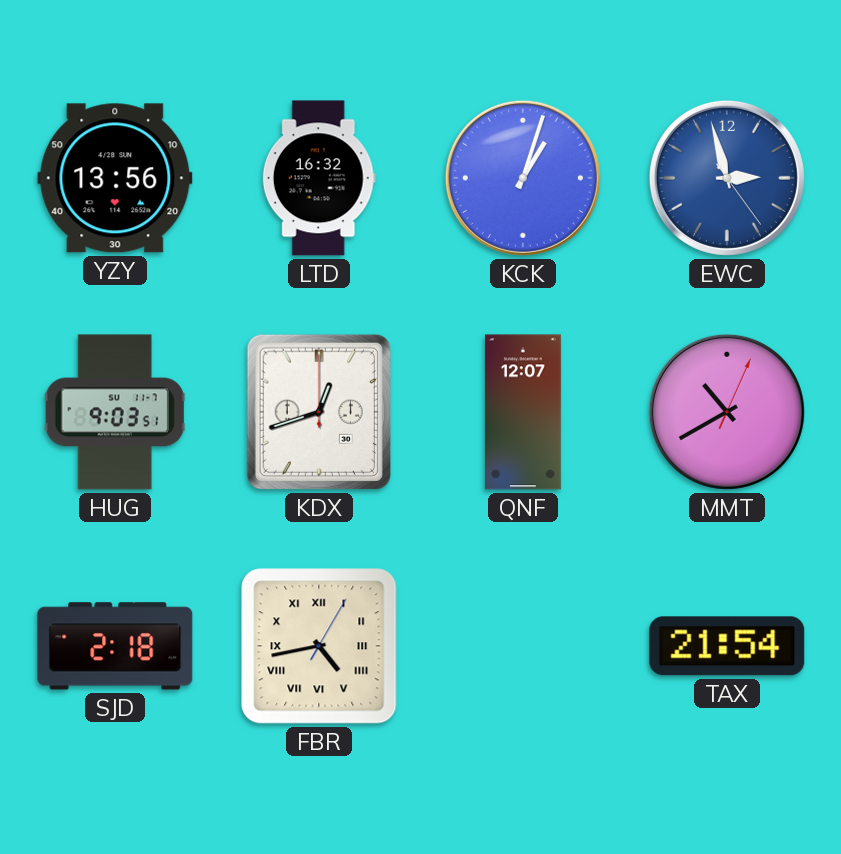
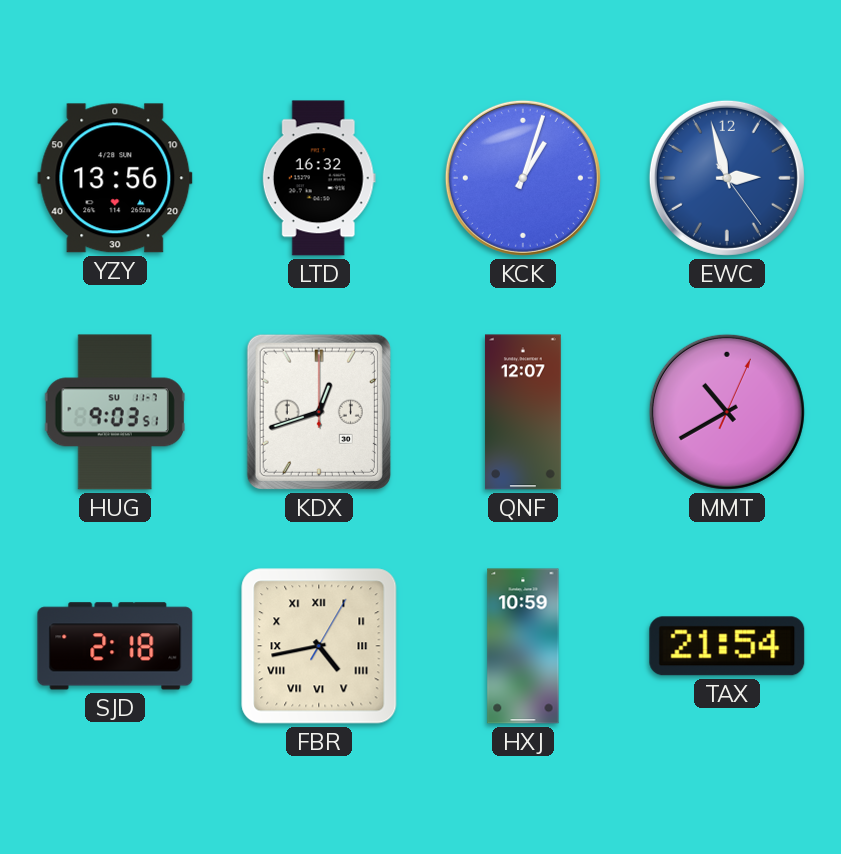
HXJ: none -> 10:59 (523, 646)
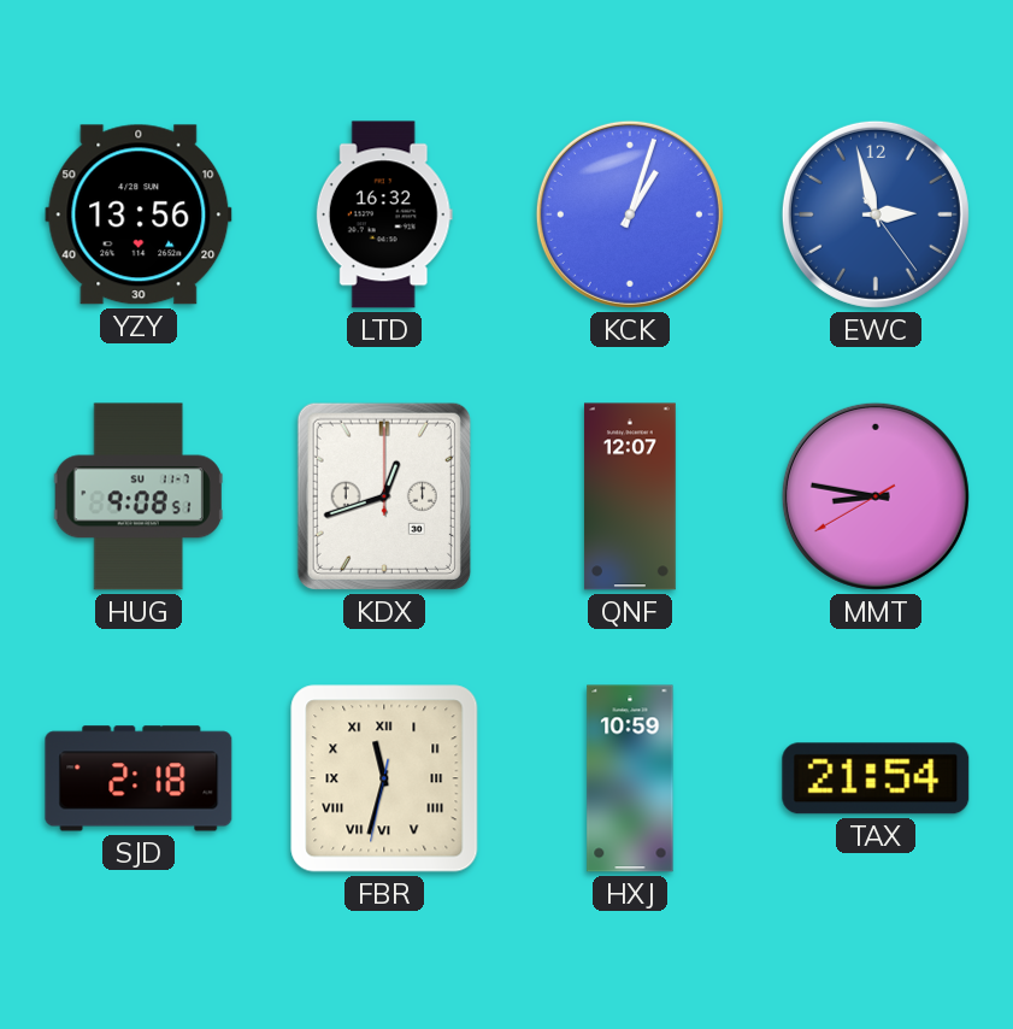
HUG: 9:03 -> 9:08 (139, 496)
MMT: 10:40 -> 8:46 (876, 496)
FBR: 4:43 -> 11:32 (384, 778)
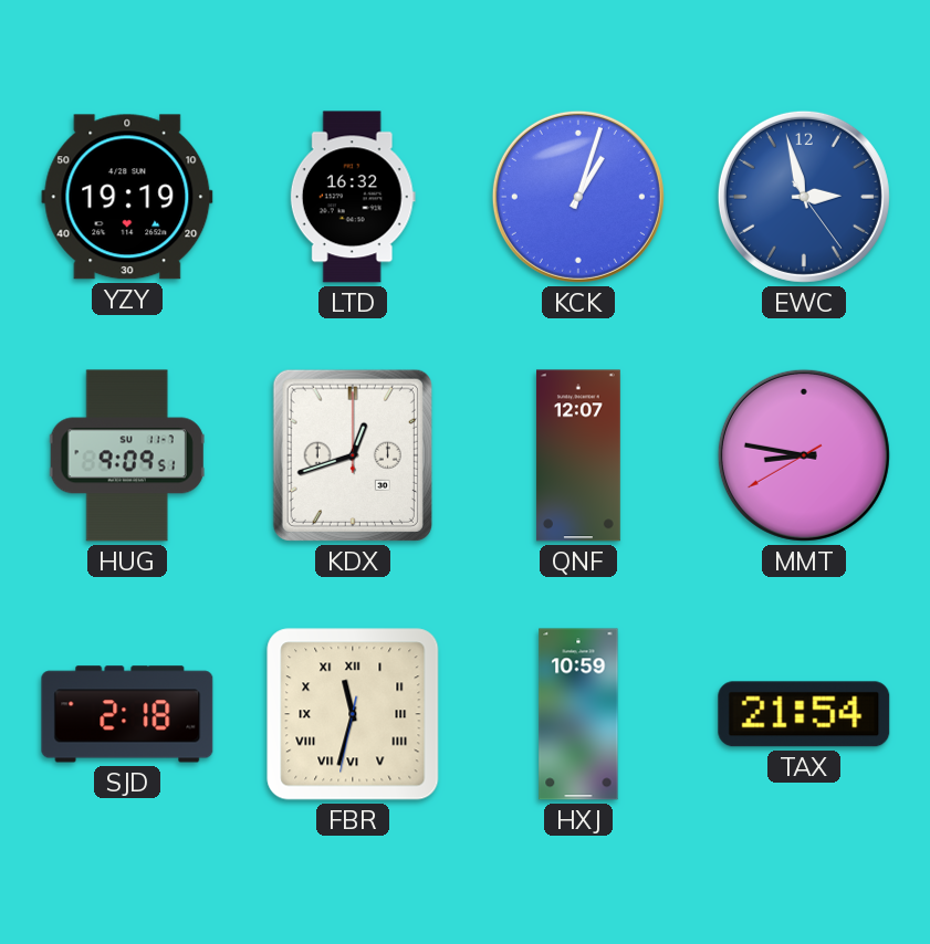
YZY: 13:56 -> 19:19 (127, 197)
HUG: 9:08 -> 9:09 (127, 455)
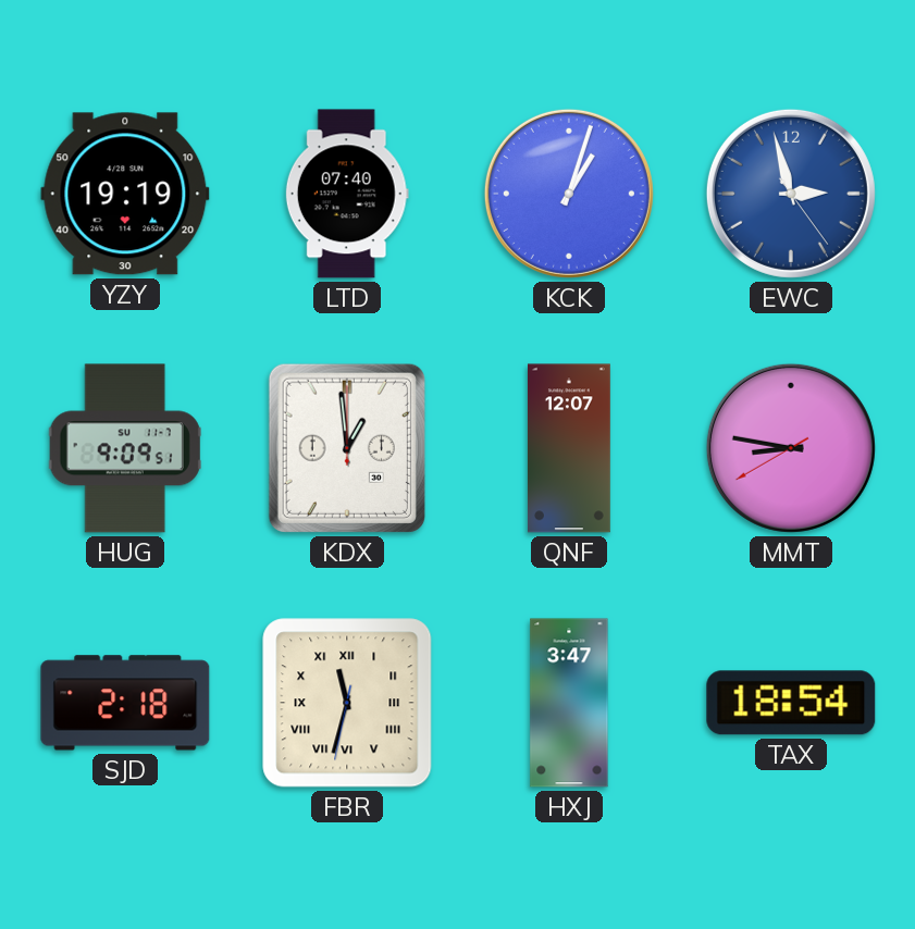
LTD: 16:32 -> 07:40 (347, 194)
KDX: 12:42 -> 12:59 (347, 448)
HXJ: 10:59 -> 3:47 (569, 703)
TAX: 21:54 -> 18:54 (791, 703)
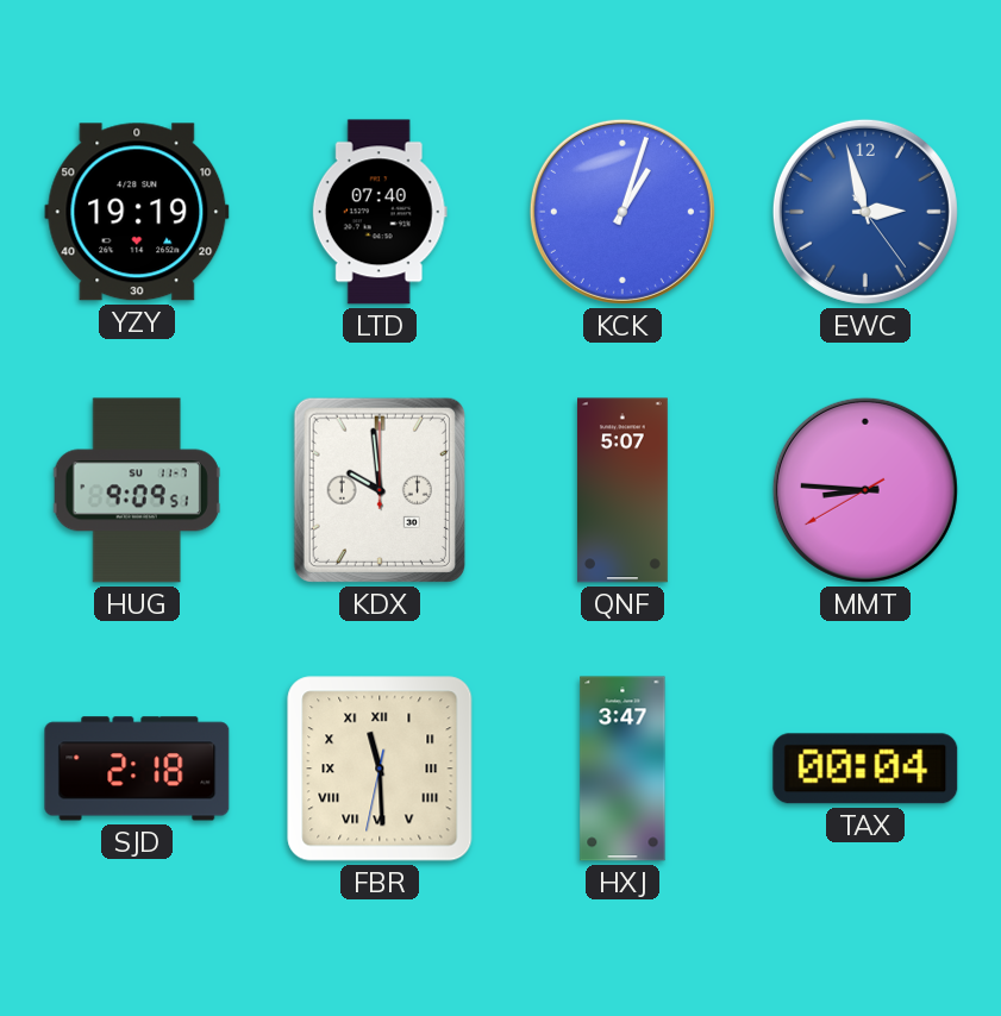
KDX: 12:59 -> 9:59 (380, 490)
QNF: 12:07 -> 5:07 (623, 490)
MMT: 8:46 -> 8:45 (865, 490)
FBR: 11:32 -> 11:29 (380, 769)
TAX: 18:54 -> 00:04 (865, 769)
